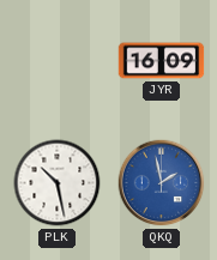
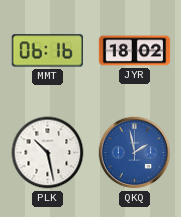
MMT: none -> 06:16 (48, 51)
JYR: 16:09 -> 18:02 (135, 51)
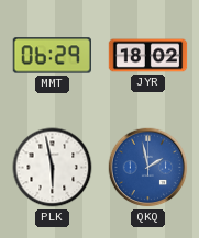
MMT: 06:16 -> 06:29 (53, 56)
PLK: 10:28 -> 5:58 (53, 168)
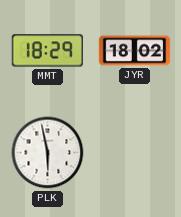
MMT: 06:29 -> 18:29 (48, 51)
QKQ: 1:58 -> none (148, 168)
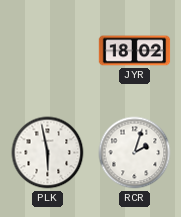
MMT: 18:29 -> none (48, 51)
RCR: none -> 2:03 (135, 153)
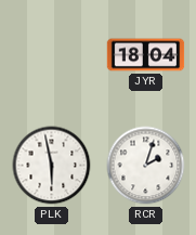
JYR: 18:02 -> 18:04 (146, 55)
